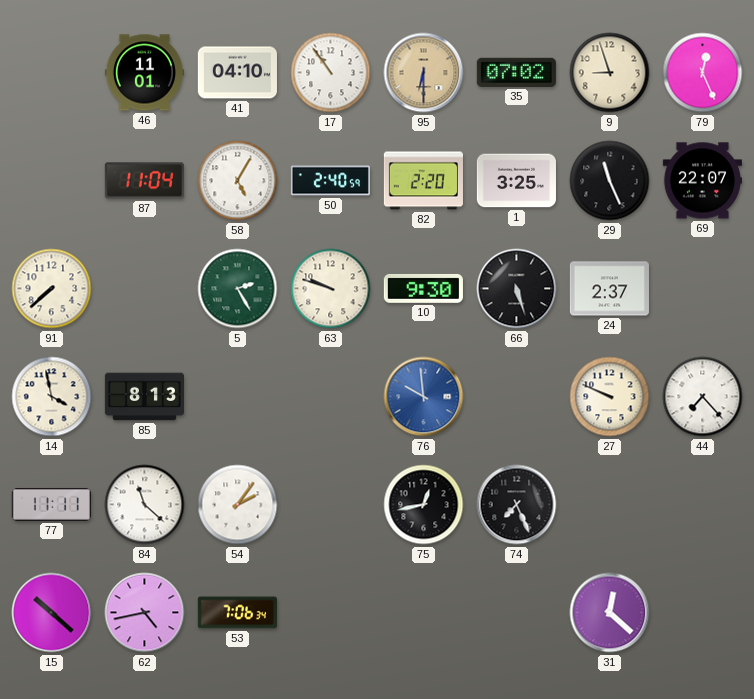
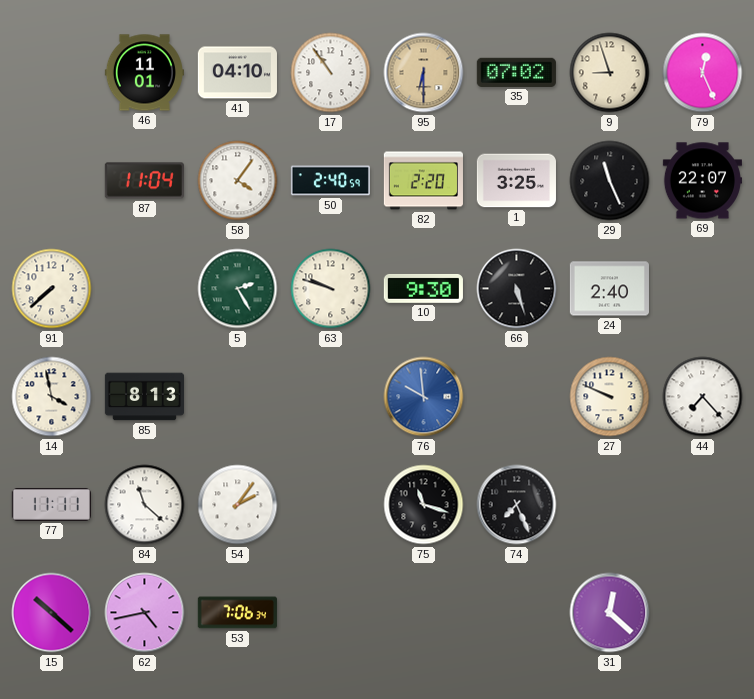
58: 5:05 -> 4:06 (238, 181)
24: 2:37 -> 2:40 (609, 289)
75: 12:43 -> 11:18 (424, 505)
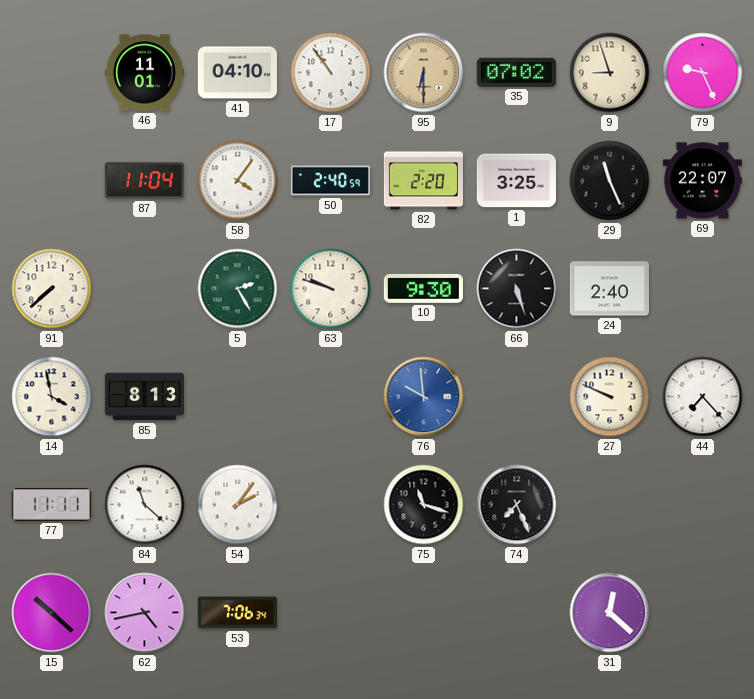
79: 12:26 -> 9:26 (703, 73)
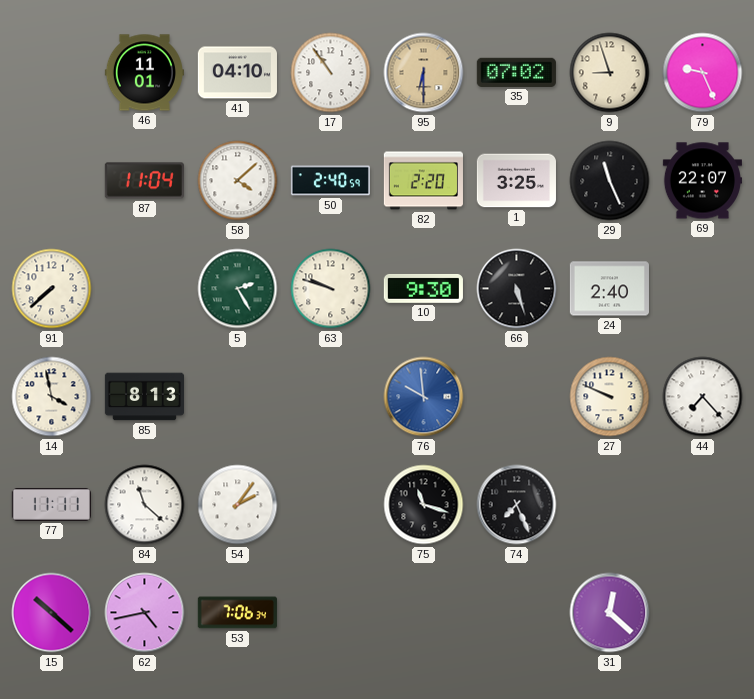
58: 4:06 -> 4:08 (238, 181)
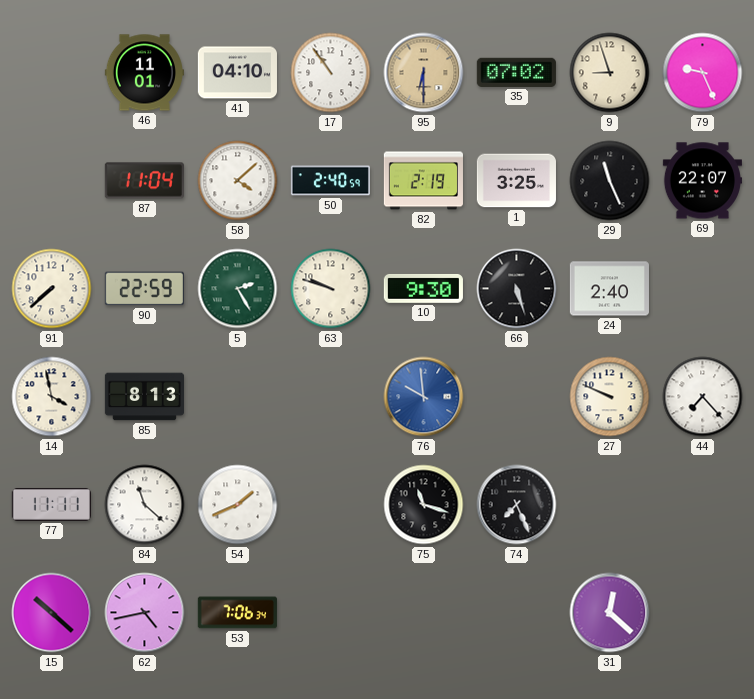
82: 2:20 -> 2:19 (423, 181)
90: none -> 22:59 (144, 289)
54: 2:06 -> 1:41 (238, 505)
